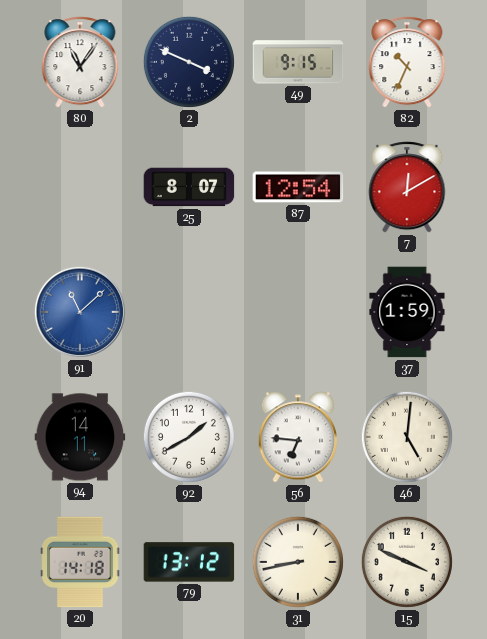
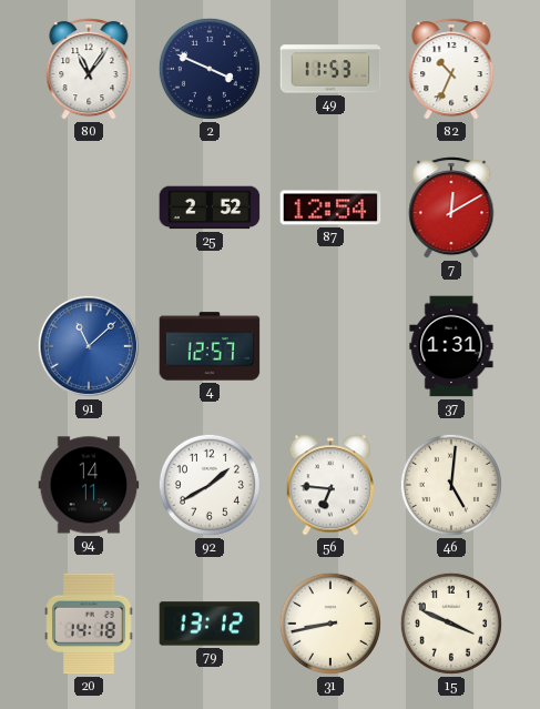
49: 9:15 -> 11:53 (330, 69)
25: 8:07 -> 2:52 (210, 207)
4: none -> 12:57 (210, 346)
37: 1:59 -> 1:31 (451, 346)
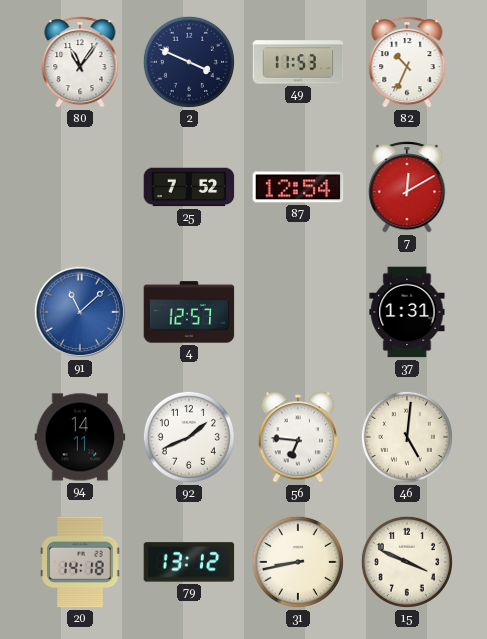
25: 2:52 -> 7:52 (189, 187)
92: 1:40 -> 1:41 (189, 437)
